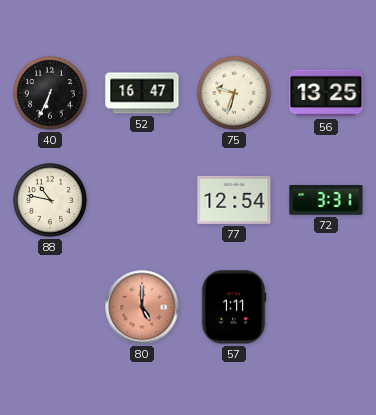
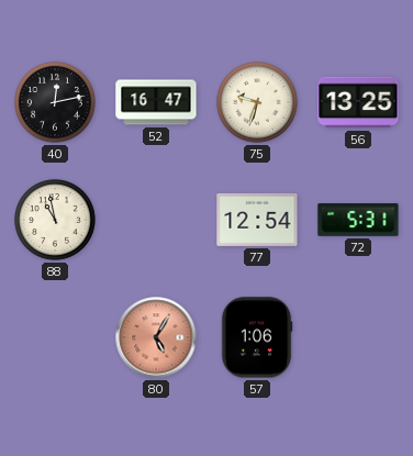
40: 6:34 -> 12:13 (56, 103)
88: 10:47 -> 10:58 (56, 221)
72: 3:31 -> 5:31 (358, 221)
80: 5:00 -> 5:05 (156, 337)
57: 1:11 -> 1:06 (257, 337)
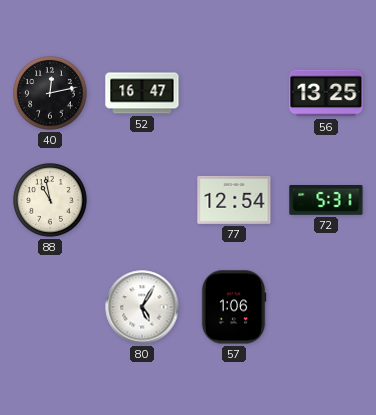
75: 9:33 -> none (258, 103)
80 dial: salmon -> white (142, 307)
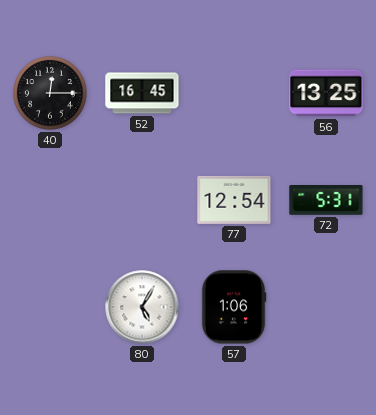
40: 12:13 -> 12:15 (51, 94)
52: 16:47 -> 16:45 (142, 93)
88: 10:58 -> none (51, 201)
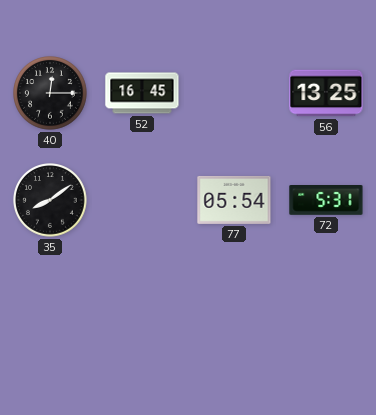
35: none -> 8:09 (51, 201)
77: 12:54 -> 05:54 (234, 200)
80: 5:05 -> none (142, 307)
57: 1:06 -> none (234, 307)
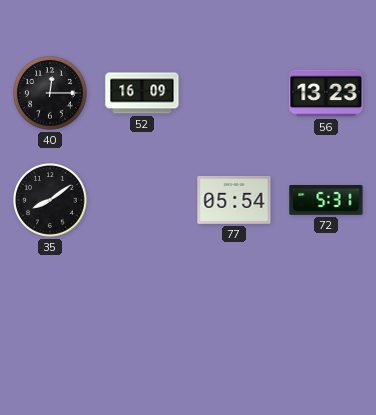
52: 16:45 -> 16:09 (142, 93)
56: 13:25 -> 13:23 (326, 93)
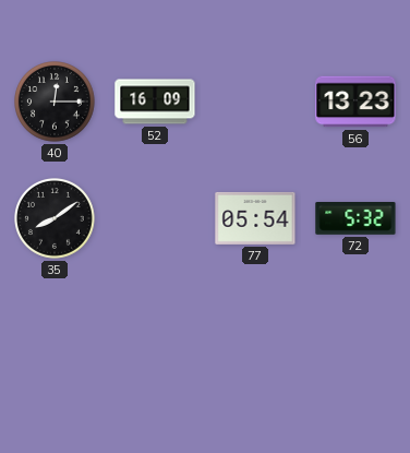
72: 5:31 -> 5:32 (355, 219)
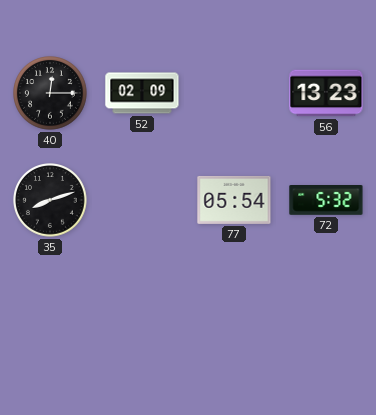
52: 16:09 -> 02:09 (142, 93)
35: 8:09 -> 8:12 (51, 201)
